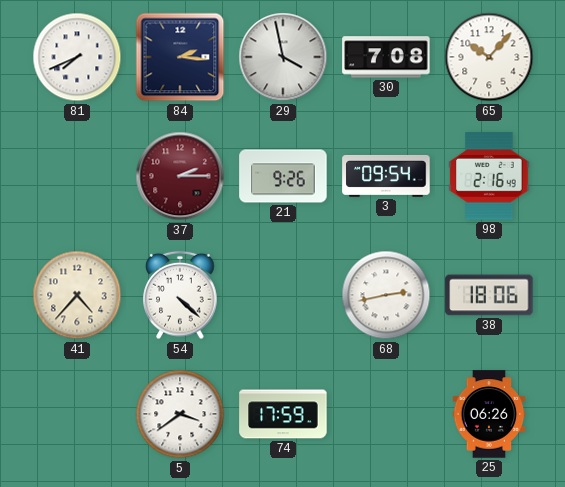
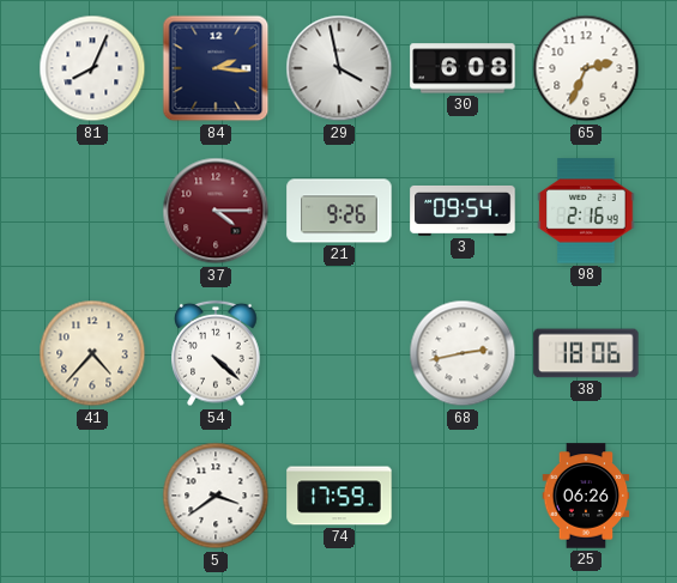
81: 7:41 -> 8:04 (92, 68)
30: 7:08 -> 6:08 (463, 68)
65: 10:07 -> 2:34 (586, 68)
37: 2:15 -> 4:15 (216, 211)
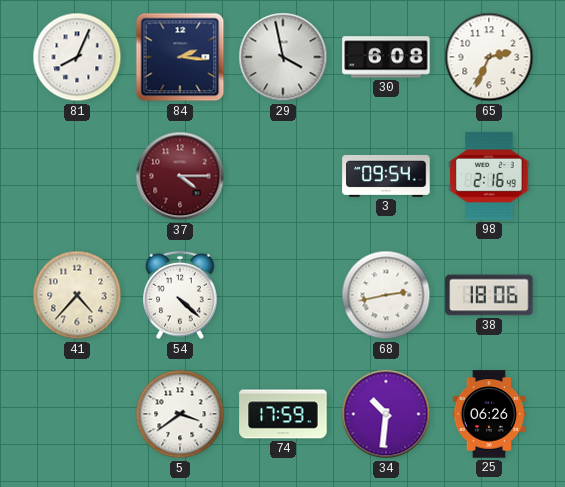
21: 9:26 -> none (339, 211)
34: none -> 10:31 (386, 414)
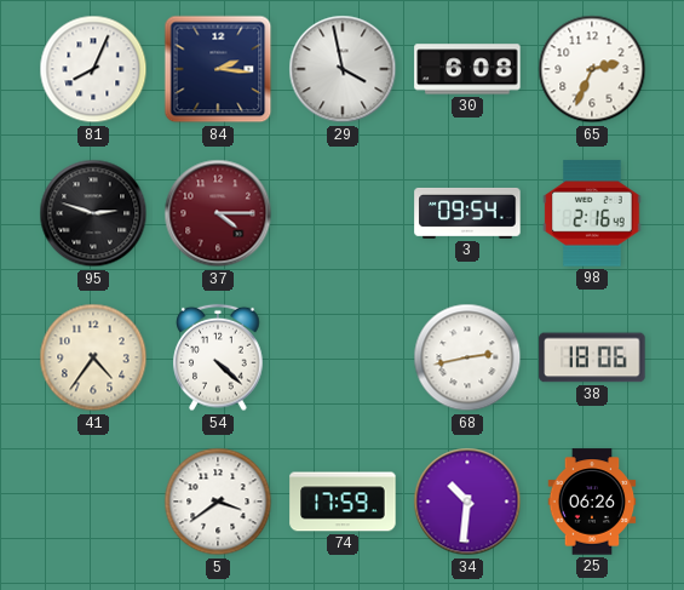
95: none -> 2:48 (93, 213)
41: 4:37 -> 4:36 (93, 357)
